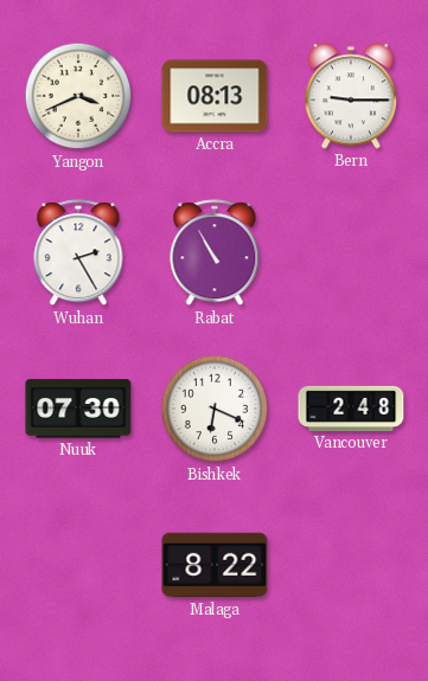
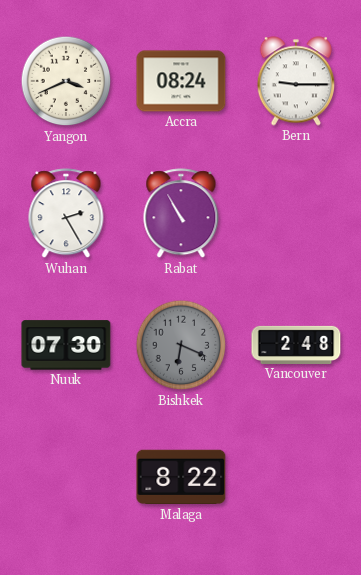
Accra: 08:13 -> 08:24 (181, 81)
Bishkek dial: white -> grey (181, 345)
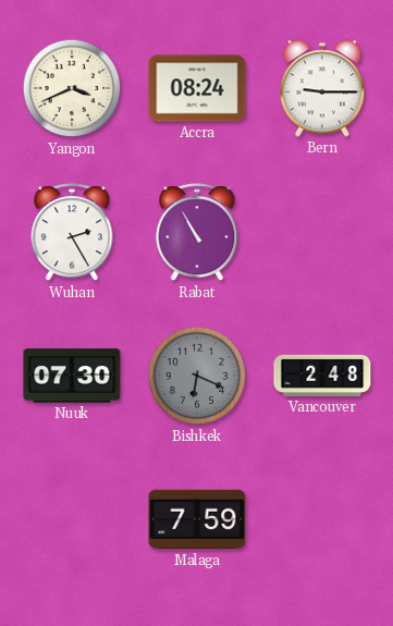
Malaga: 8:22 -> 7:59 (197, 519)
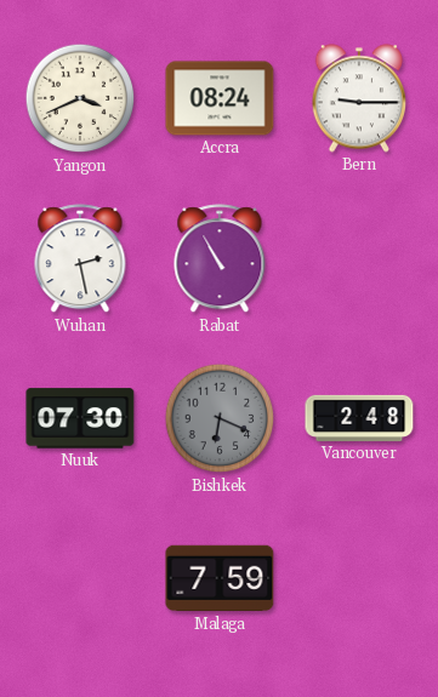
Wuhan: 2:25 -> 2:28 (80, 259)
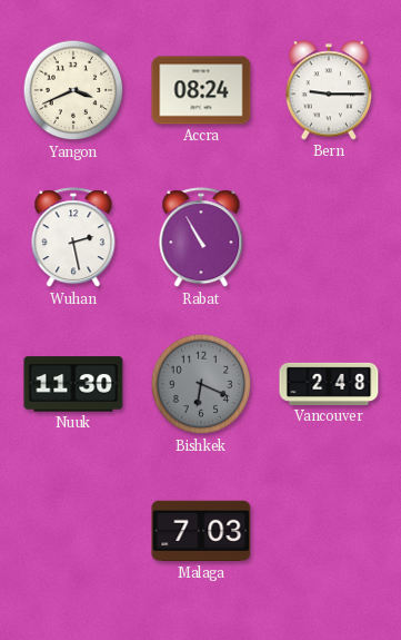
Nuuk: 07:30 -> 11:30 (73, 384)
Malaga: 7:59 -> 7:03 (201, 531)
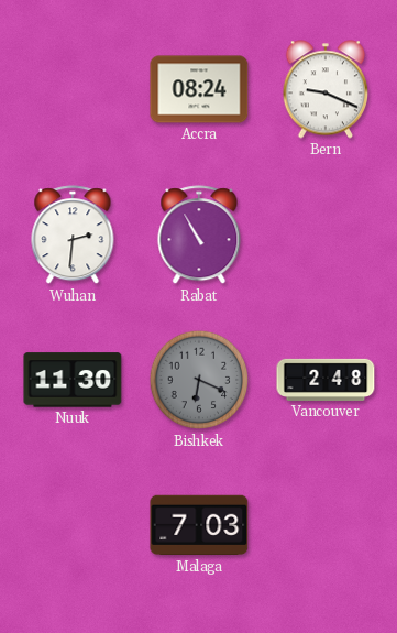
Yangon: 3:41 -> none (73, 90)
Bern: 9:15 -> 9:19 (324, 89)
Wuhan: 2:28 -> 2:31 (73, 236)
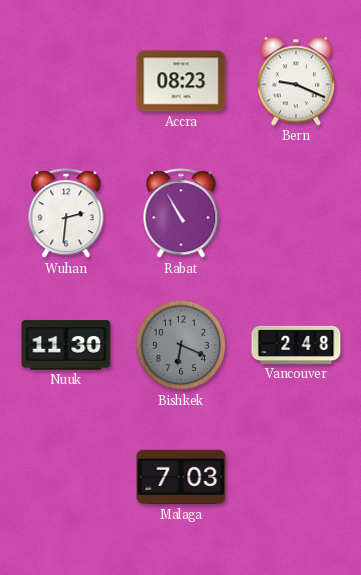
Accra: 08:24 -> 08:23 (181, 81)
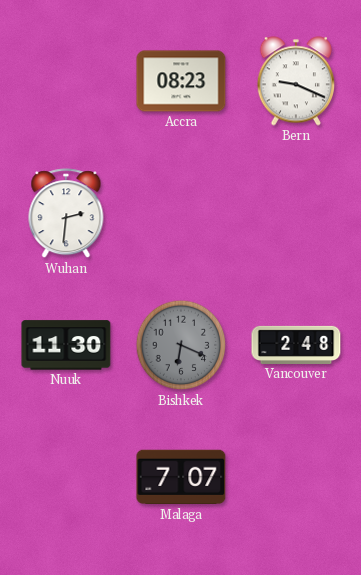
Rabat: 10:55 -> none (181, 214)
Malaga: 7:03 -> 7:07 (181, 477)
